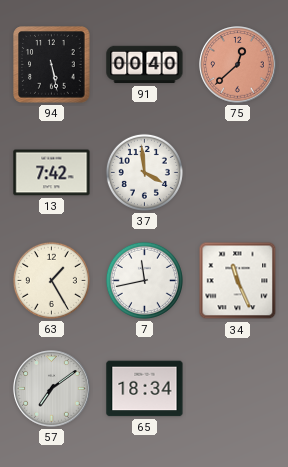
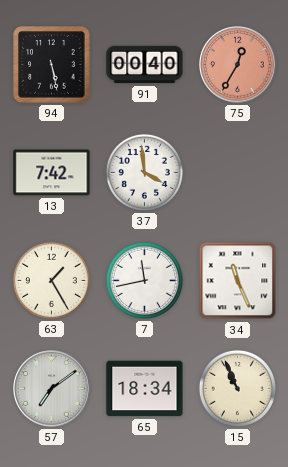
75: 12:38 -> 12:35 (238, 65)
15: none -> 10:56 (237, 388)
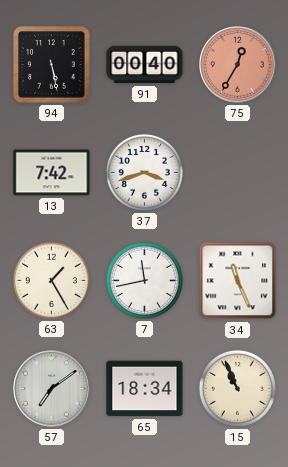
37: 3:59 -> 3:42 (144, 172)
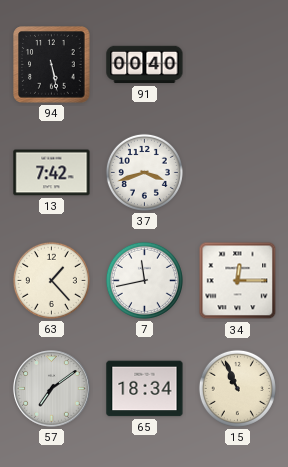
75: 12:35 -> none (238, 65)
63: 1:25 -> 1:23 (51, 280)
34: 11:26 -> 12:15 (238, 281)
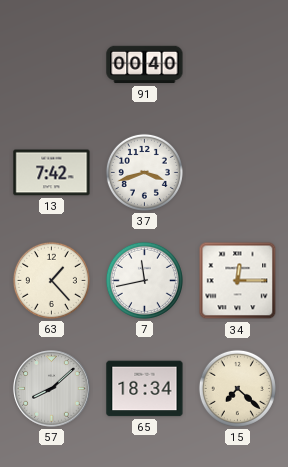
94: 5:28 -> none (52, 65)
57: 7:09 -> 8:08 (52, 389)
15: 10:56 -> 7:22 (237, 388)
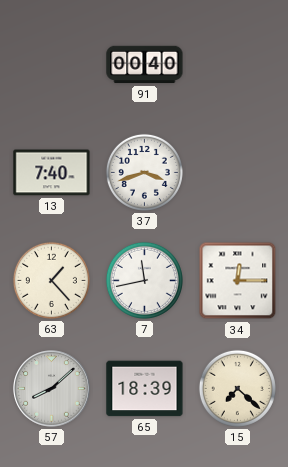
13: 7:42 -> 7:40 (52, 173)
65: 18:34 -> 18:39 (145, 389)
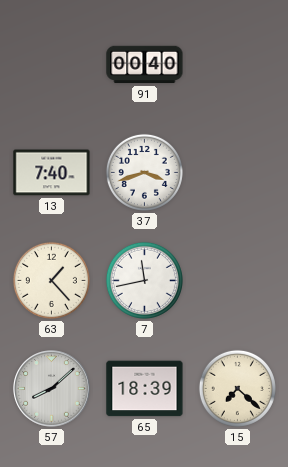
34: 12:15 -> none (238, 281)
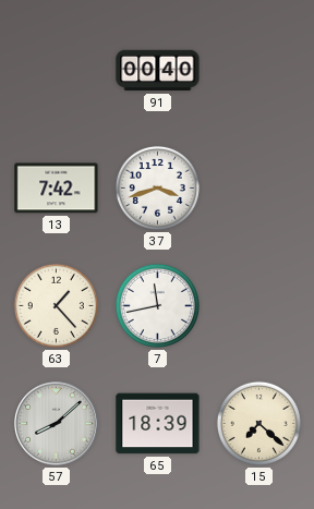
13: 7:40 -> 7:42 (57, 189)
